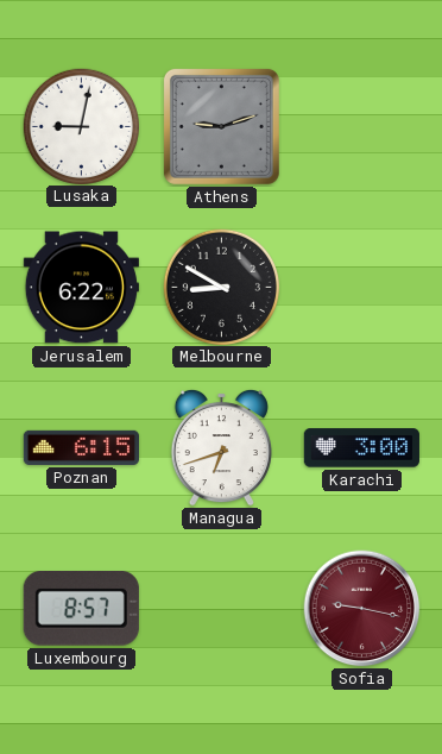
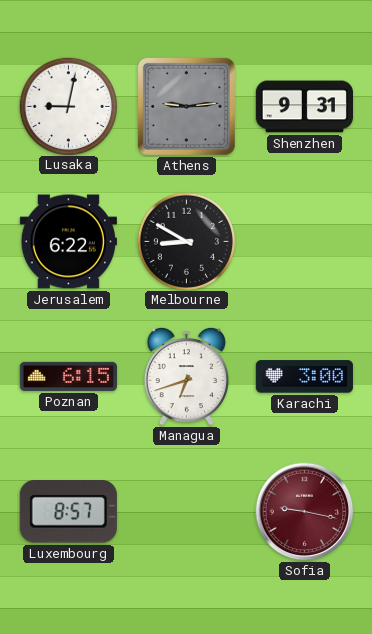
Athens: 9:12 -> 9:14 (186, 106)
Shenzhen: none -> 9:31 (304, 107)
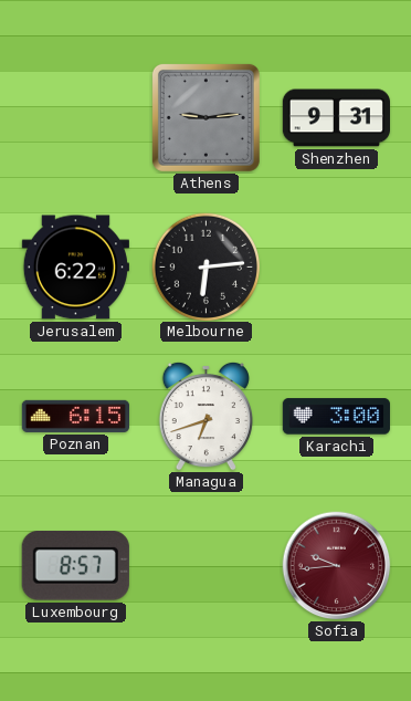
Lusaka: 9:02 -> none (68, 106)
Melbourne: 8:50 -> 6:14 (205, 266)
Sofia: 9:17 -> 9:44 (337, 566)
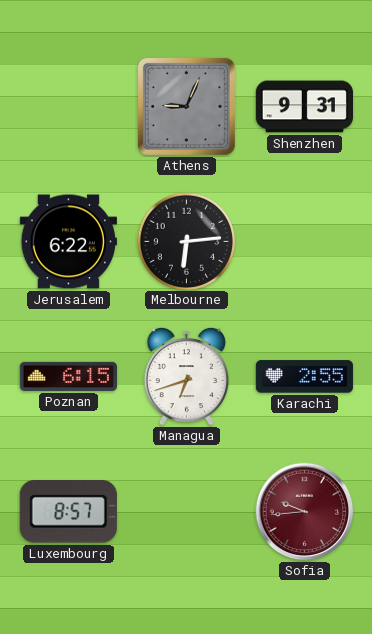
Athens: 9:14 -> 9:04 (186, 106)
Karachi: 3:00 -> 2:55 (304, 377)
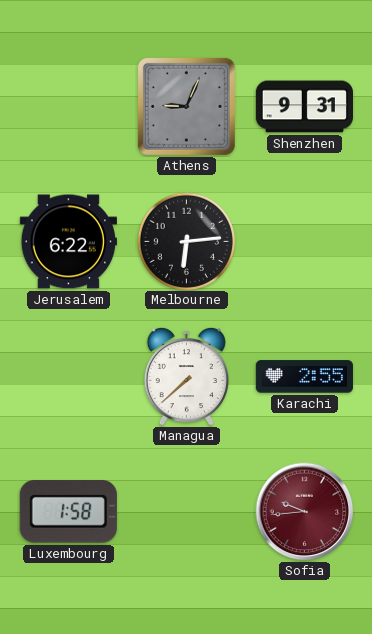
Poznan: 6:15 -> none (68, 376)
Managua: 6:42 -> 7:38 (186, 376)
Luxembourg: 8:57 -> 1:58 (68, 512)
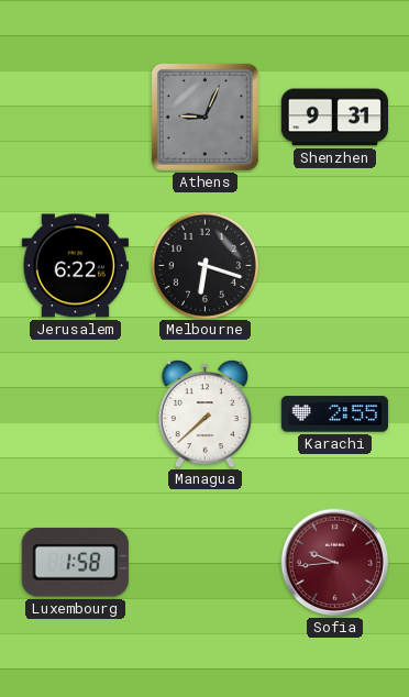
Melbourne: 6:14 -> 6:18 (204, 265)
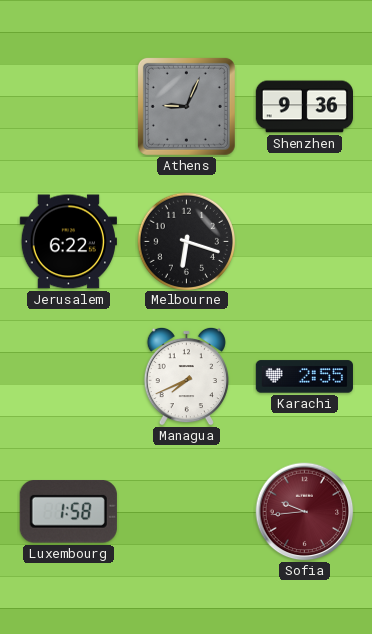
Shenzhen: 9:31 -> 9:36 (304, 107)
Managua: 7:38 -> 7:41 (186, 376)
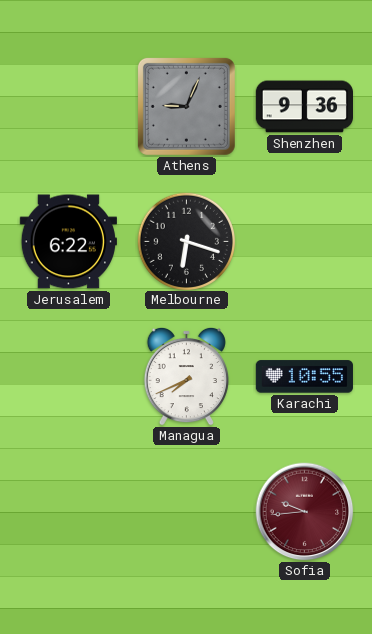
Karachi: 2:55 -> 10:55 (304, 377)
Luxembourg: 1:58 -> none (68, 512)
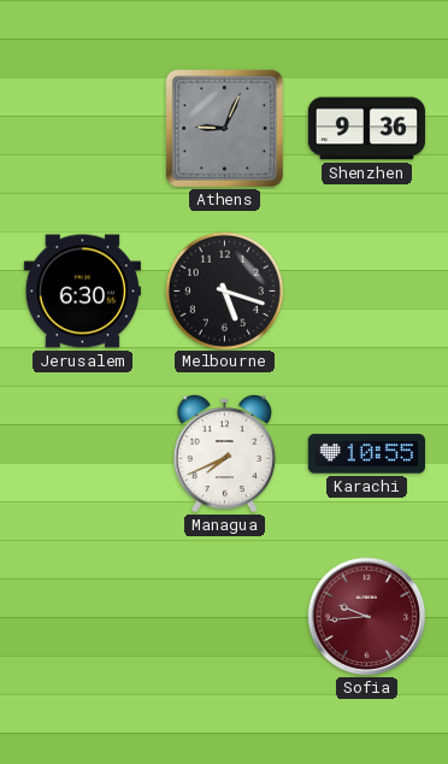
Jerusalem: 6:22 -> 6:30 (82, 292)
Melbourne: 6:18 -> 5:18 (224, 290)
